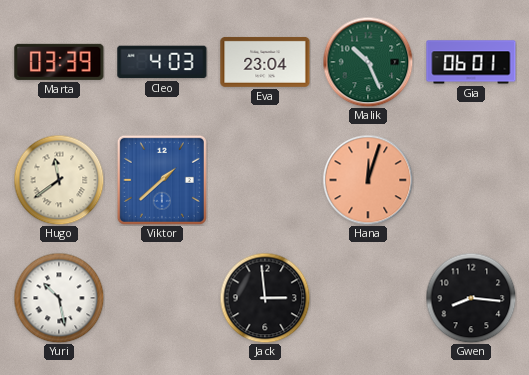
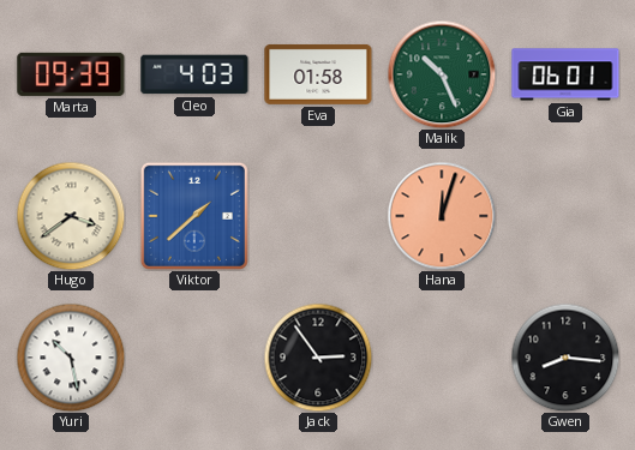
Marta: 03:39 -> 09:39 (71, 74)
Eva: 23:04 -> 01:58 (318, 74)
Hugo: 11:39 -> 3:39 (71, 216)
Jack: 2:59 -> 2:54 (318, 358)
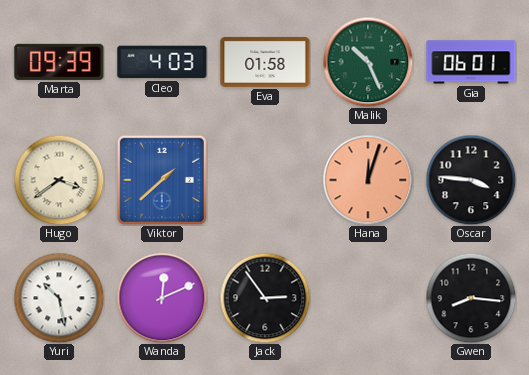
Oscar: none -> 3:46 (471, 180)
Wanda: none -> 12:11 (162, 298)
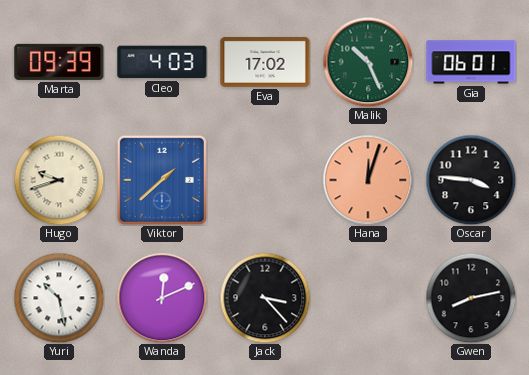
Eva: 01:58 -> 17:02 (265, 62)
Hugo: 3:39 -> 9:42 (59, 180)
Jack: 2:54 -> 3:23 (265, 298)
Gwen: 8:16 -> 8:13 (471, 298)
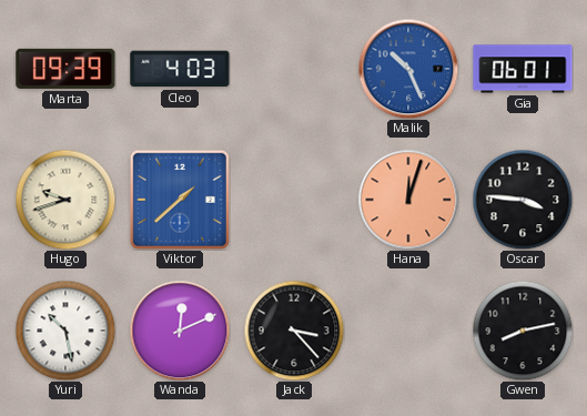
Eva: 17:02 -> none (265, 62)
Malik dial: green -> blue (408, 69)
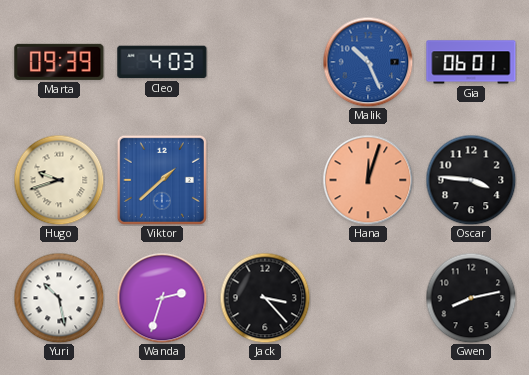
Wanda: 12:11 -> 2:33 (162, 298)
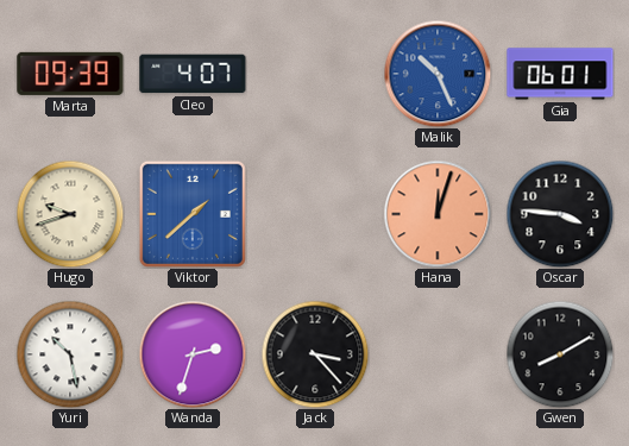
Cleo: 4:03 -> 4:07 (193, 74)
Gwen: 8:13 -> 8:10 (560, 354)
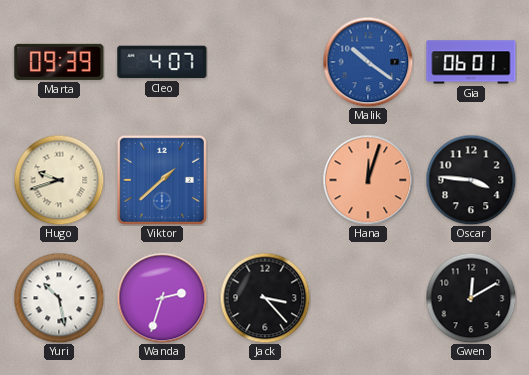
Malik: 10:26 -> 10:21 (368, 62)
Gwen: 8:10 -> 12:10 (471, 298)
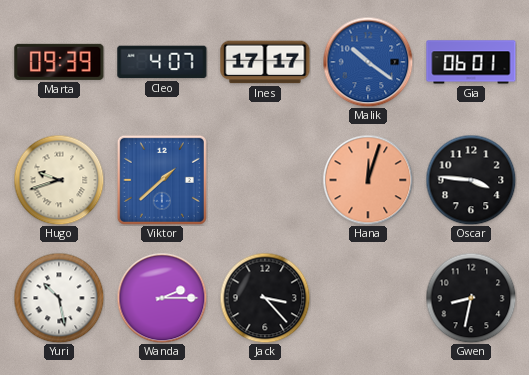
Ines: none -> 17:17 (265, 62)
Wanda: 2:33 -> 2:15 (162, 298)
Gwen: 12:10 -> 8:32 (471, 298)
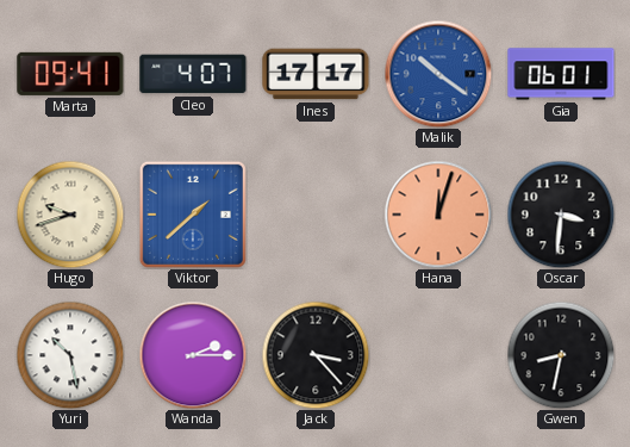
Marta: 09:39 -> 09:41 (70, 74)
Oscar: 3:46 -> 3:31 (561, 215)
